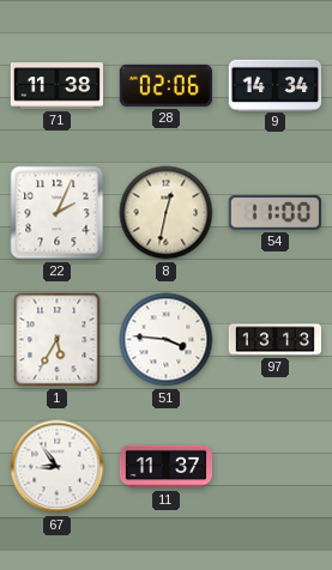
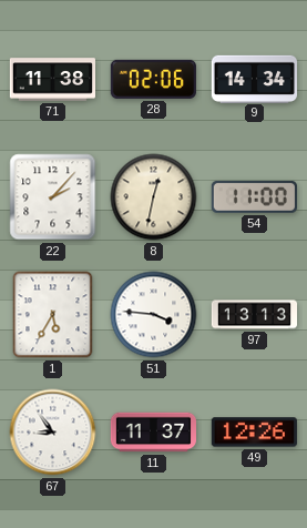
22: 2:04 -> 2:07 (53, 197)
49: none -> 12:26 (254, 433)
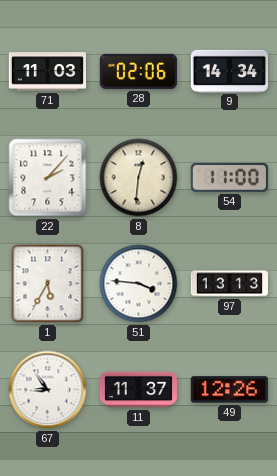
71: 11:38 -> 11:03 (47, 72)
8: 12:32 -> 12:31 (139, 178)
